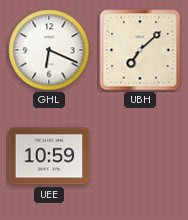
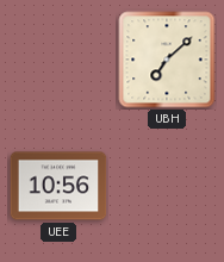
GHL: 6:19 -> none (49, 50)
UEE: 10:59 -> 10:56 (58, 186)
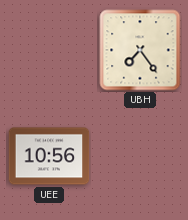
UBH: 7:08 -> 7:24 (140, 50)
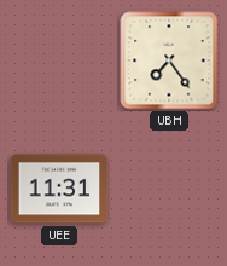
UEE: 10:56 -> 11:31 (59, 189)
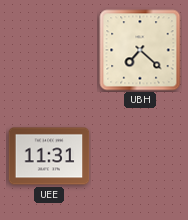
UBH: 7:24 -> 7:22 (140, 50)
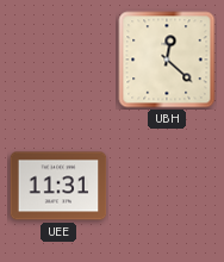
UBH: 7:22 -> 12:22 (167, 60)
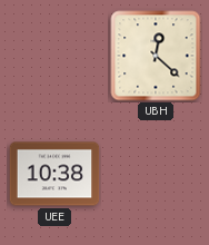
UEE: 11:31 -> 10:38 (54, 174)
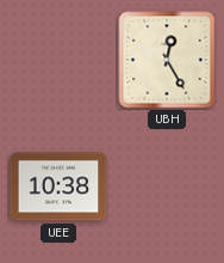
UBH: 12:22 -> 12:25 (167, 60)
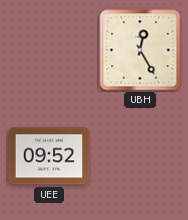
UEE: 10:38 -> 09:52 (49, 156)
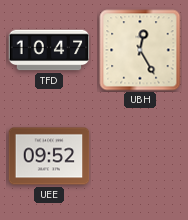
TFD: none -> 10:47 (49, 50)
